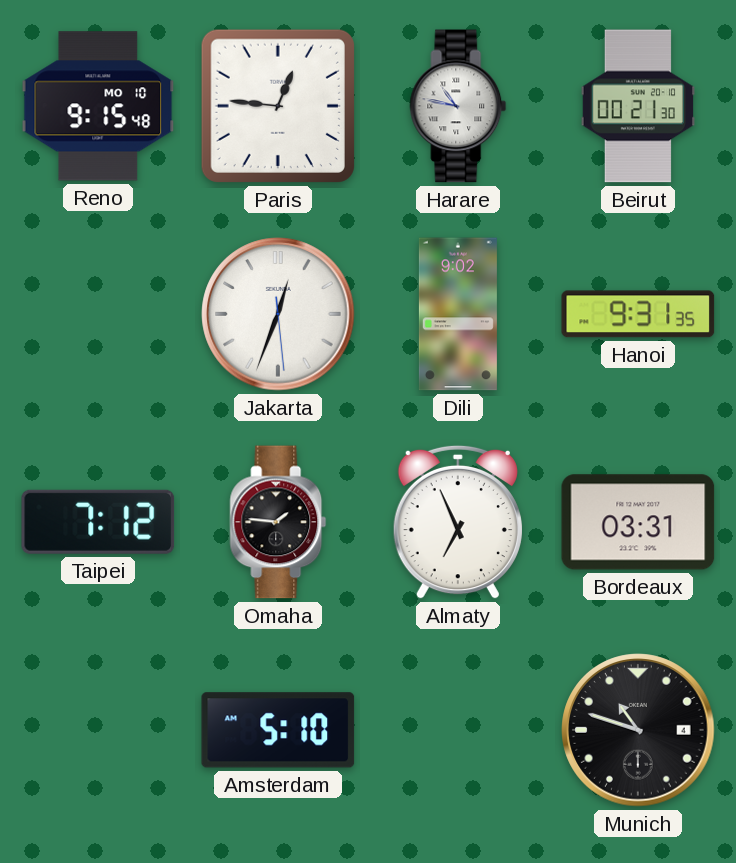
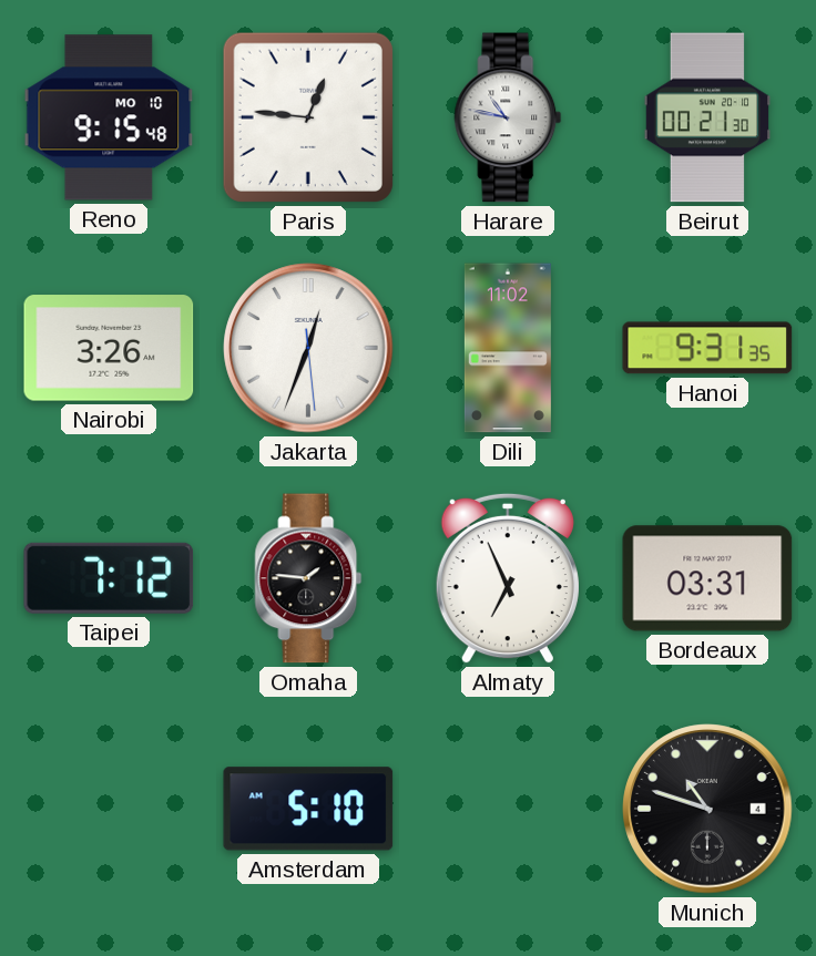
Nairobi: none -> 3:26 (109, 348)
Dili: 9:02 -> 11:02 (508, 348)
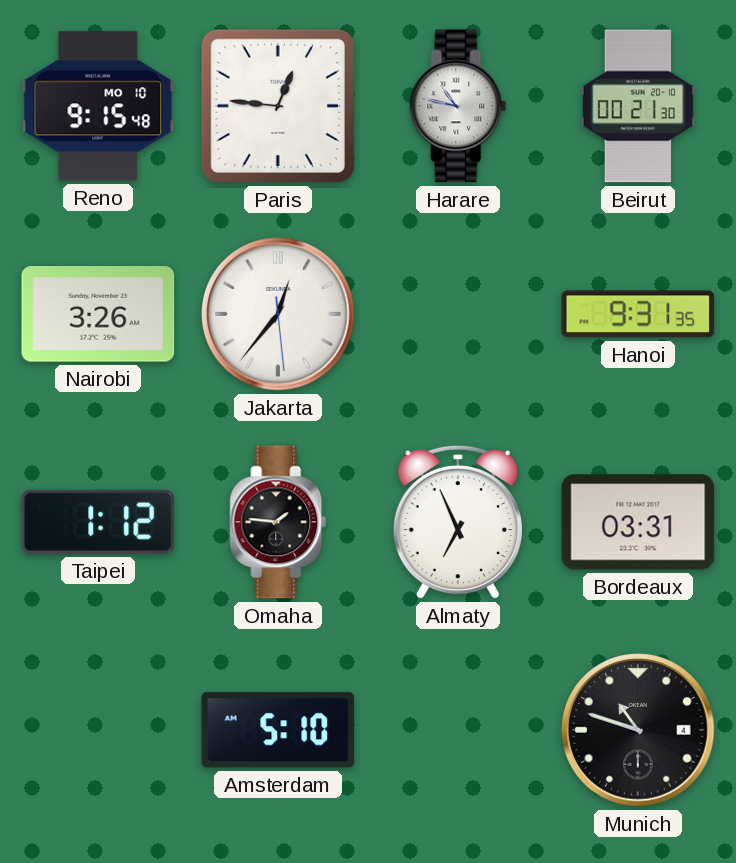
Jakarta: 12:33 -> 12:36 (278, 314)
Dili: 11:02 -> none (508, 348)
Taipei: 7:12 -> 1:12 (98, 522)
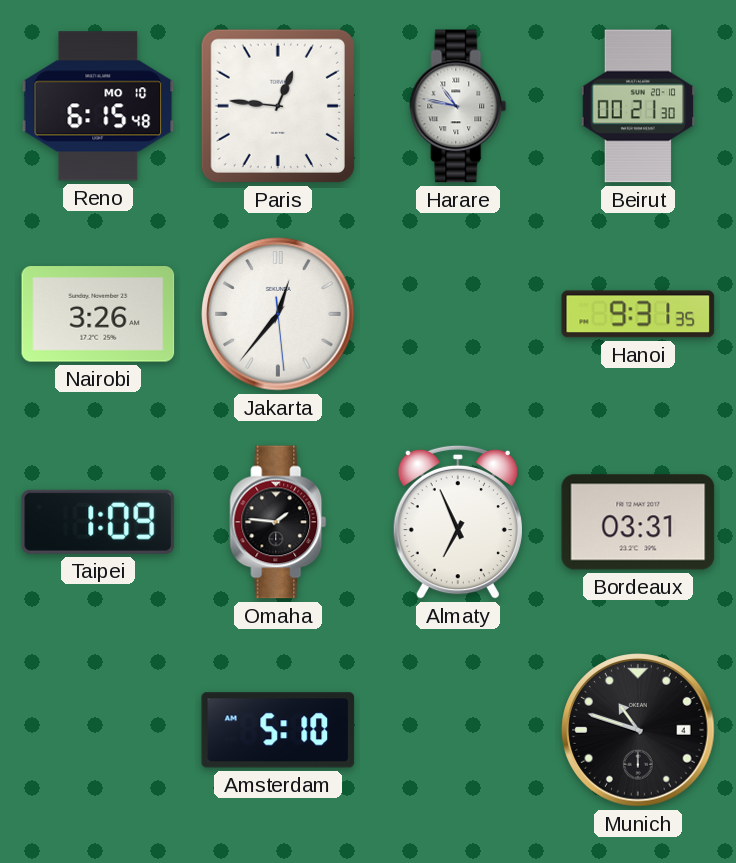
Reno: 9:15 -> 6:15 (98, 106)
Taipei: 1:12 -> 1:09 (98, 522)
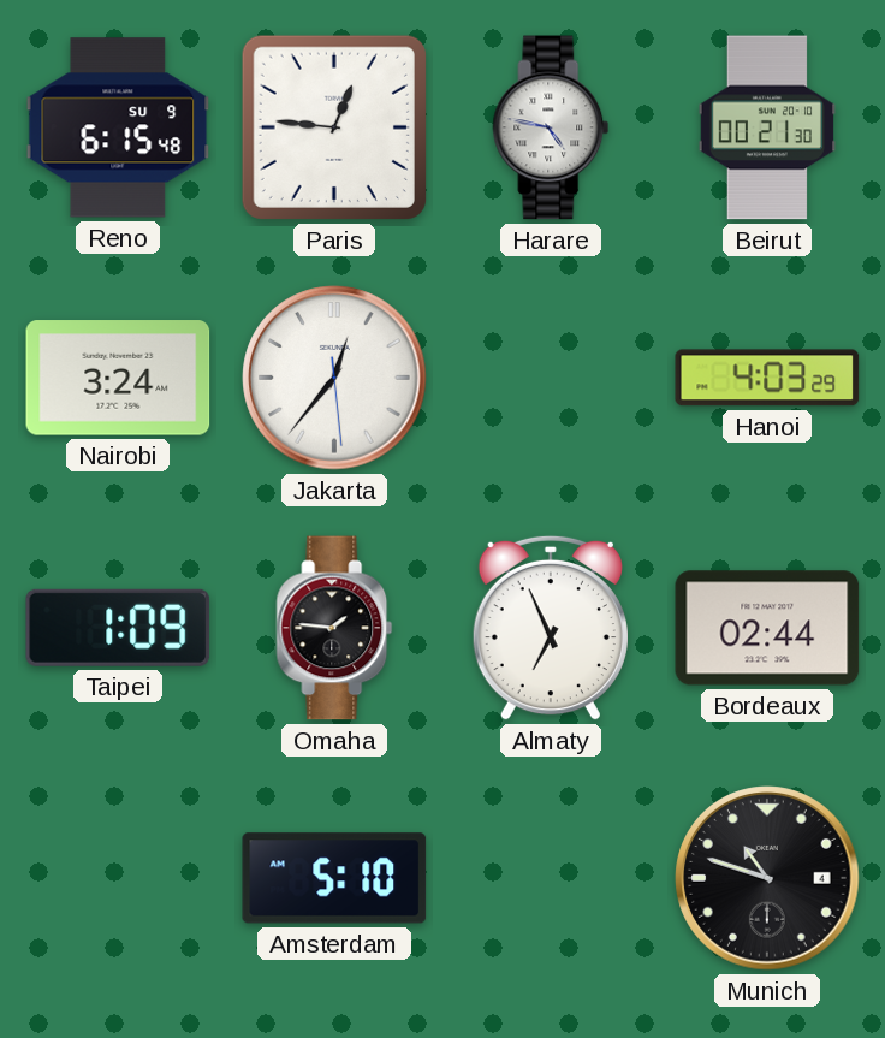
Reno date: MO 10 -> SU 9 (118, 127)
Harare: 10:47 -> 4:47 (551, 127)
Nairobi: 3:26 -> 3:24 (118, 378)
Hanoi: 9:31 -> 4:03 (767, 378)
Bordeaux: 03:31 -> 02:44 (767, 628)
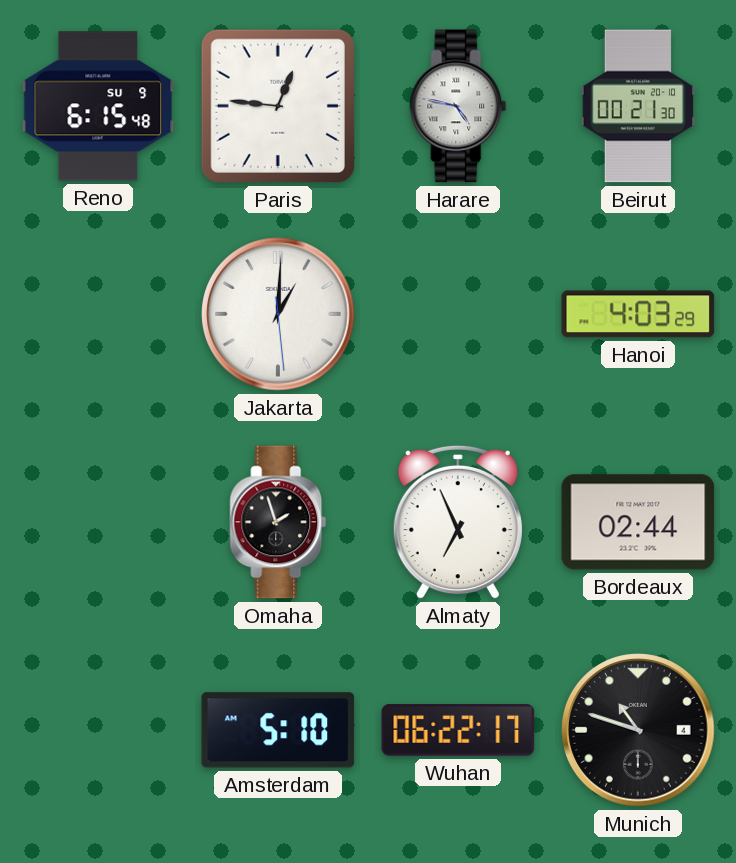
Nairobi: 3:24 -> none (118, 378)
Jakarta: 12:36 -> 1:00 (278, 314)
Taipei: 1:09 -> none (118, 628)
Omaha: 1:46 -> 1:57 (278, 522)
Wuhan: none -> 06:22 (458, 730)
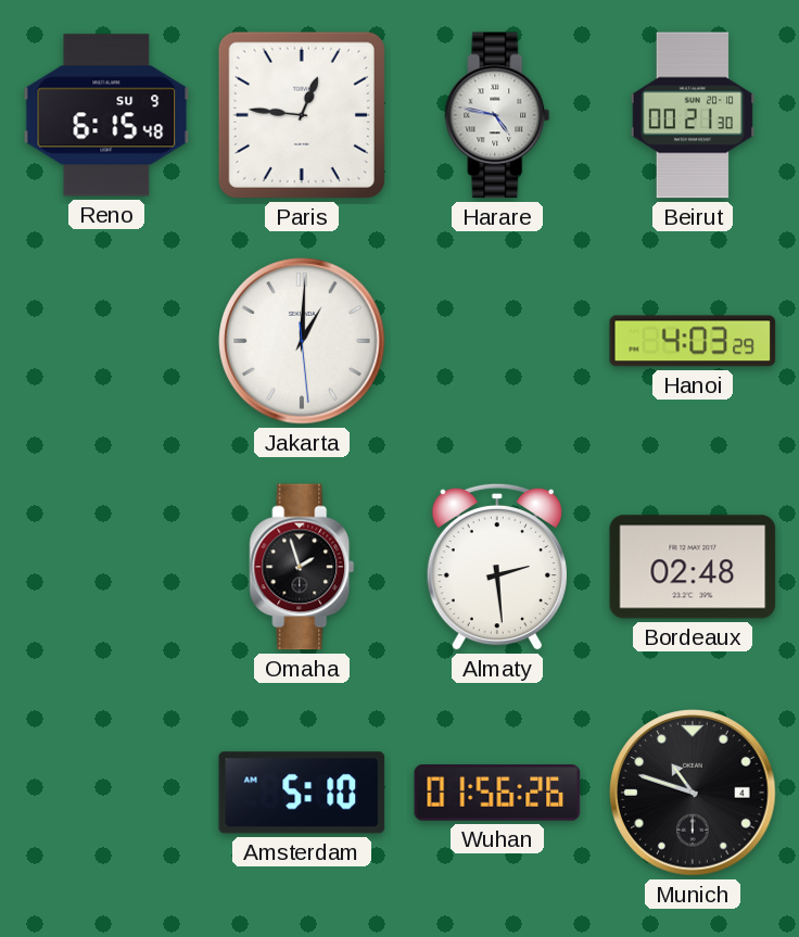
Almaty: 6:56 -> 2:29 (497, 567)
Bordeaux: 02:44 -> 02:48 (693, 567)
Wuhan: 06:22 -> 01:56 (497, 793)
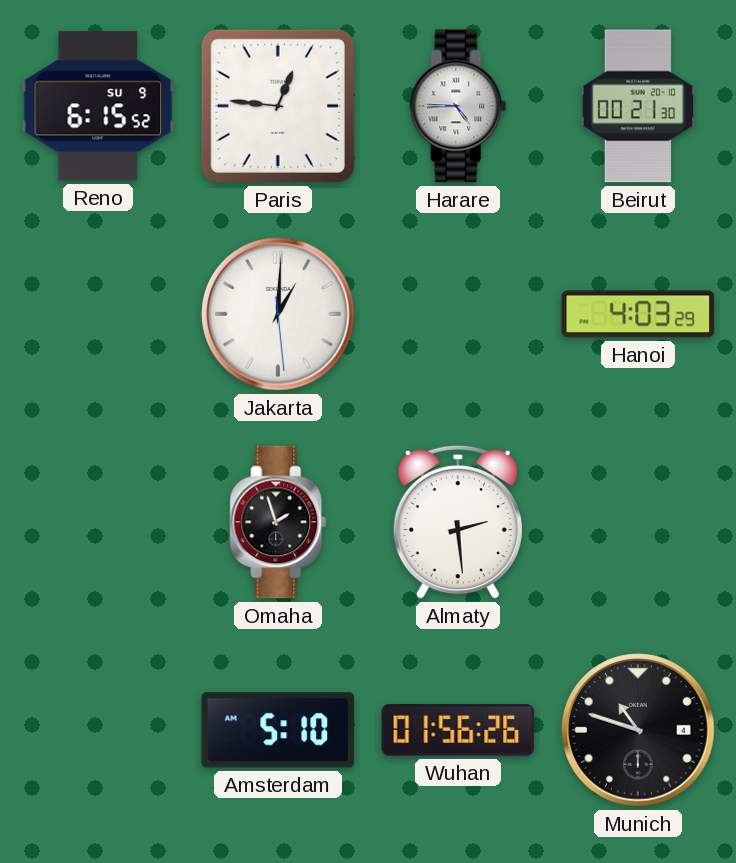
Reno: 6:15:48 -> 6:15:52 (98, 106)
Harare: 4:47 -> 4:45 (458, 106)
Bordeaux: 02:48 -> none (693, 567)
